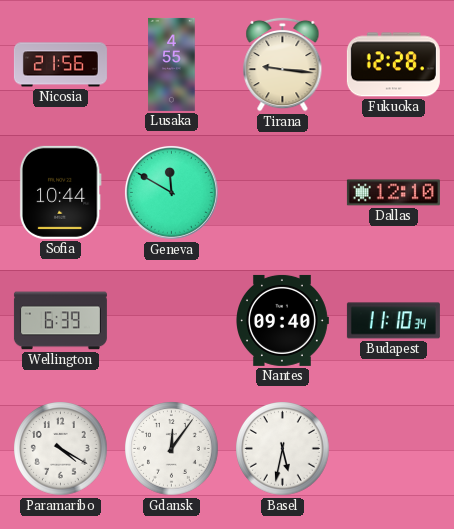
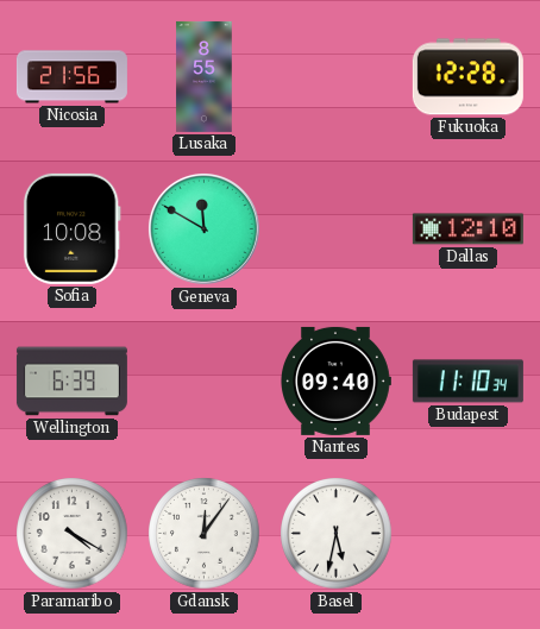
Lusaka: 4:55 -> 8:55 (205, 76)
Tirana: 9:16 -> none (283, 64)
Sofia: 10:44 -> 10:08 (71, 228)
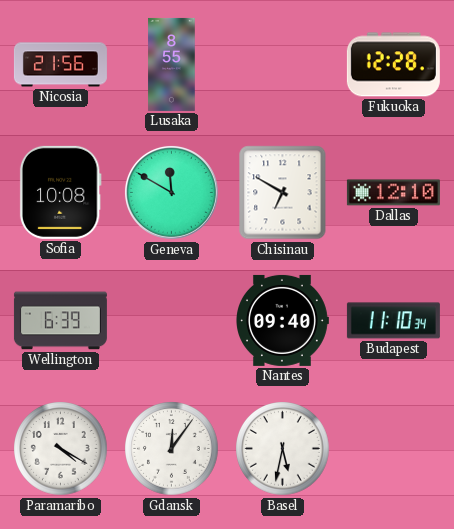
Chisinau: none -> 6:50 (283, 193)
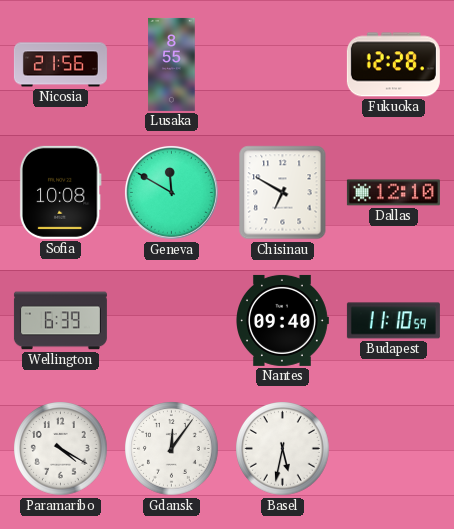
Budapest: 11:10:34 -> 11:10:59 (393, 321)
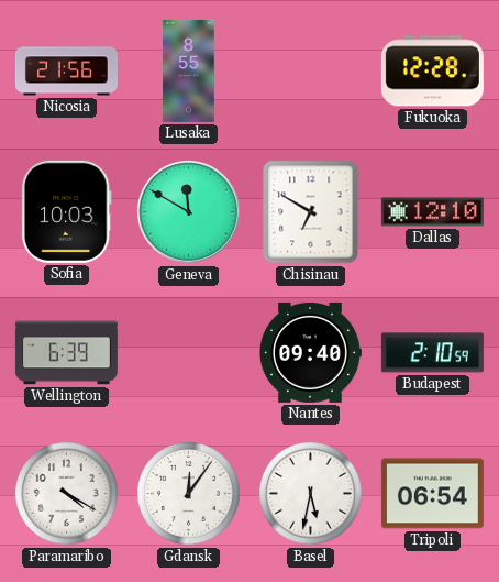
Sofia: 10:08 -> 10:03 (66, 211)
Budapest: 11:10 -> 2:10 (432, 353)
Tripoli: none -> 06:54 (432, 494)
